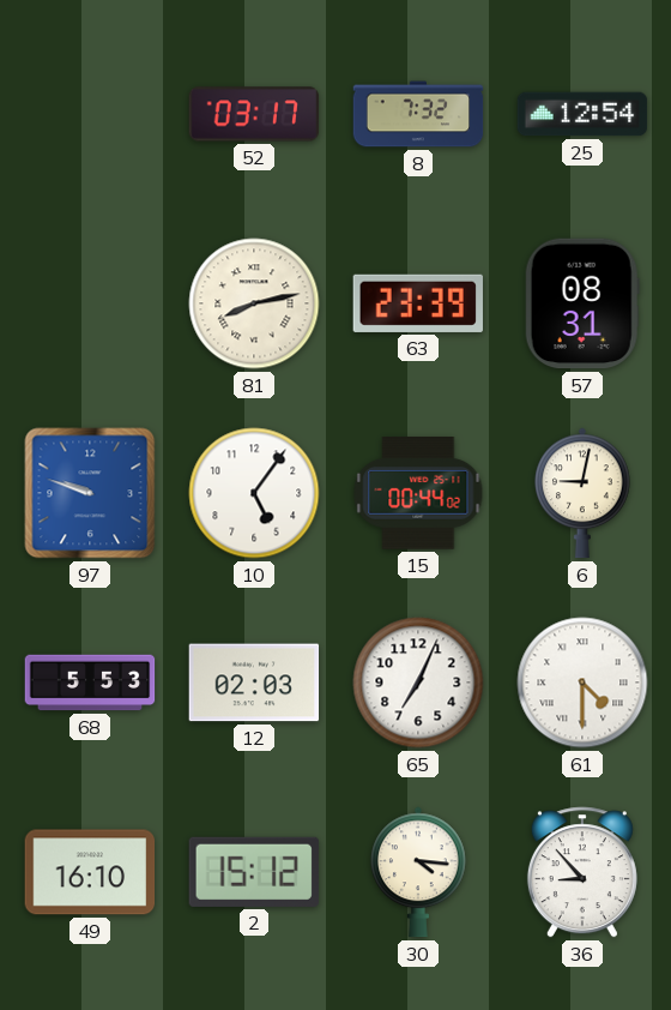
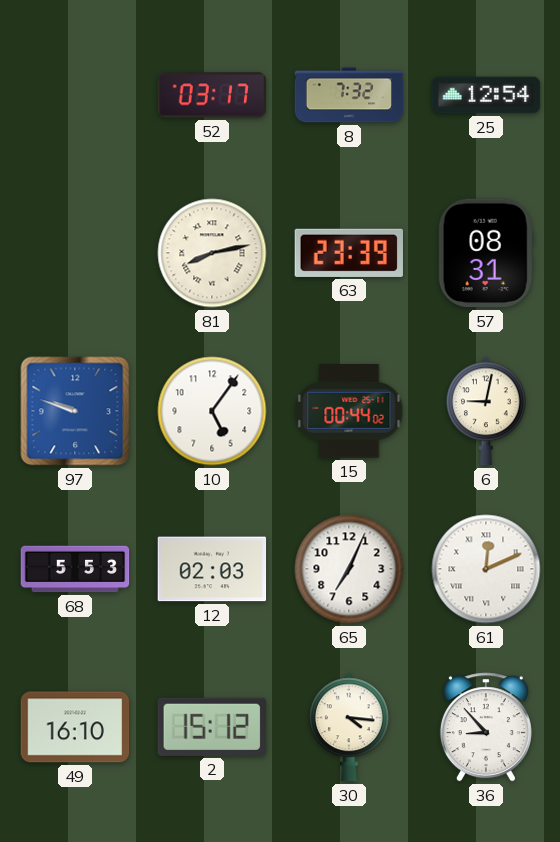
61: 4:30 -> 12:11 (486, 569)
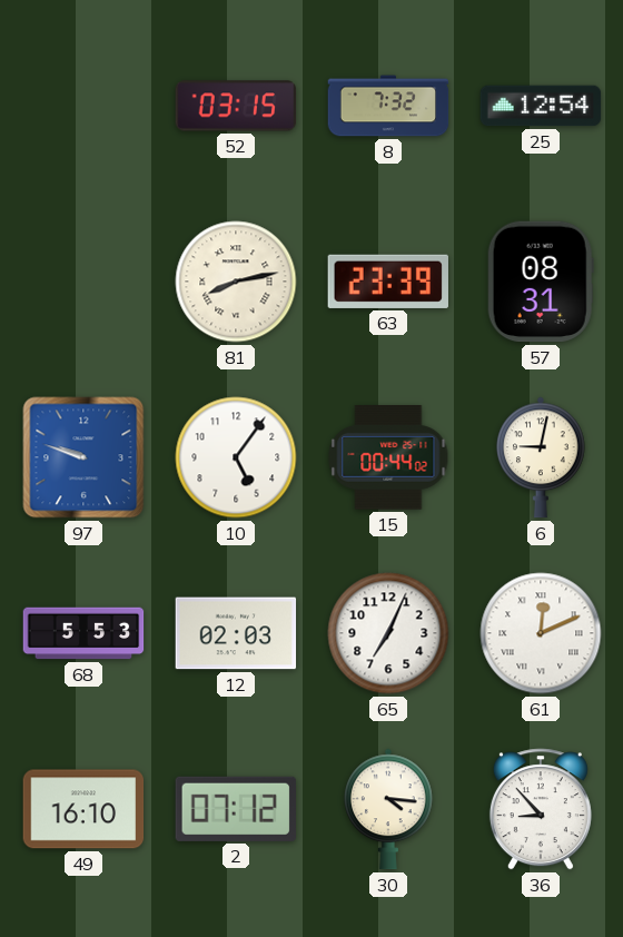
52: 03:17 -> 03:15 (236, 106)
2: 15:12 -> 07:12 (235, 809)
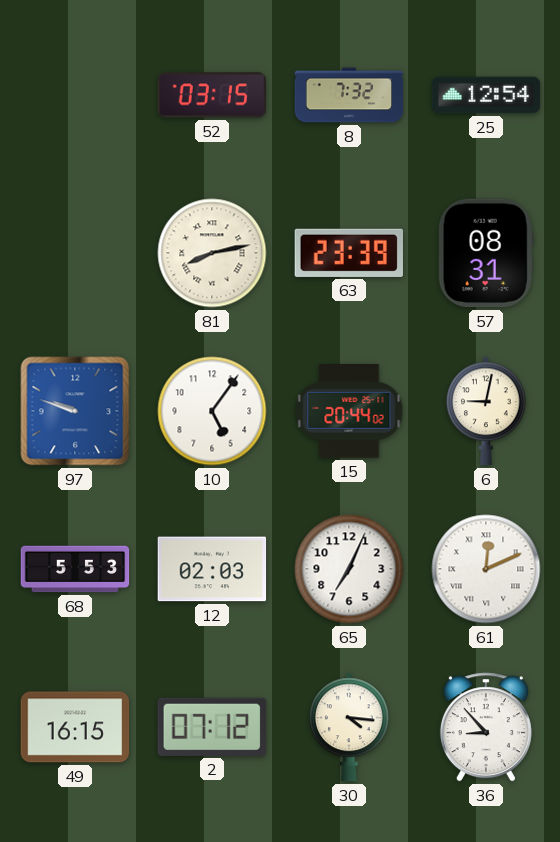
15: 00:44 -> 20:44 (349, 412)
49: 16:10 -> 16:15 (75, 727)
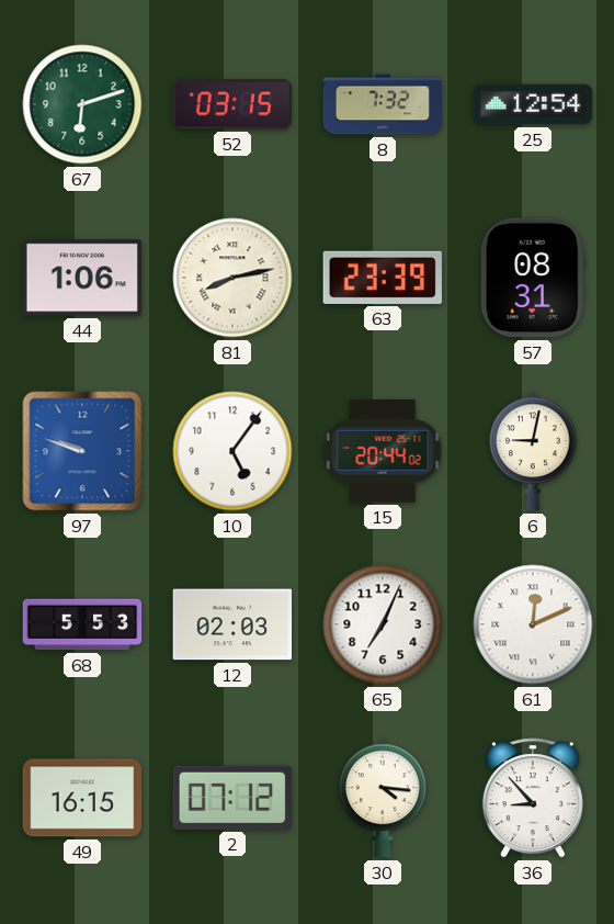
67: none -> 6:12 (82, 104)
44: none -> 1:06 (82, 278)
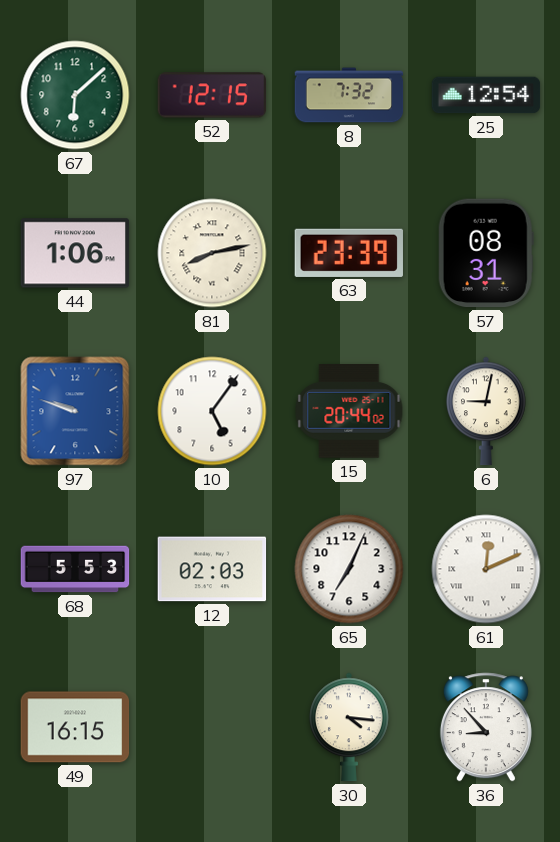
67: 6:12 -> 6:08 (75, 95)
52: 03:15 -> 12:15 (212, 95)
2: 07:12 -> none (231, 798)
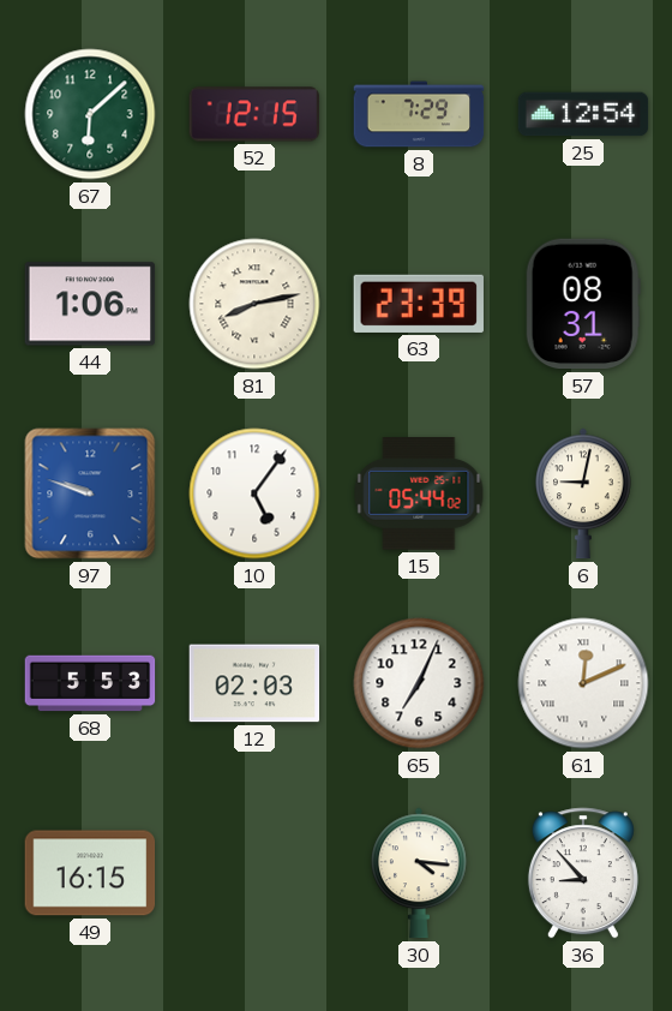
8: 7:32 -> 7:29 (419, 114)
15: 20:44 -> 05:44 (419, 495)
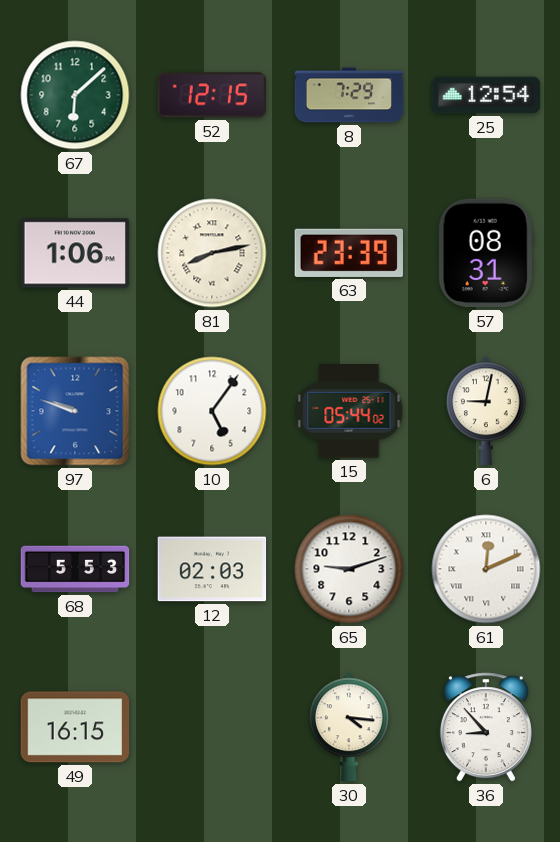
65: 7:04 -> 9:12 (349, 569)
